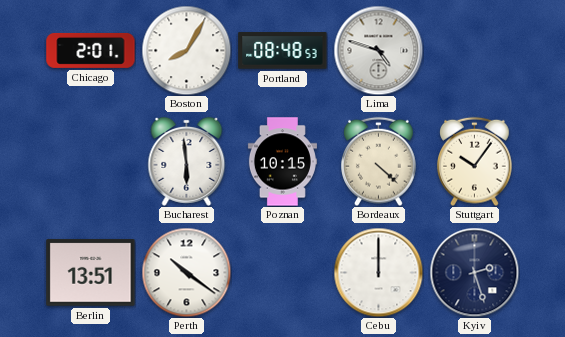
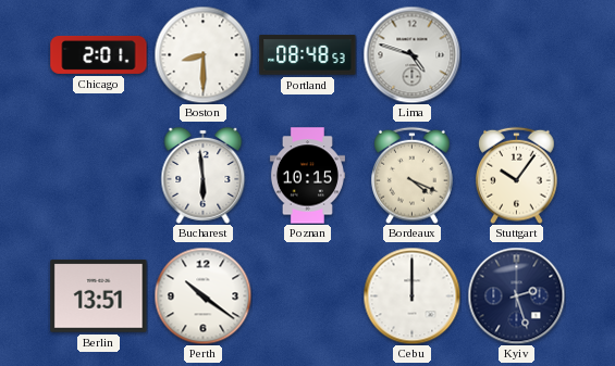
Boston: 8:05 -> 8:30 (202, 54)
Bordeaux: 4:22 -> 4:19 (413, 175)
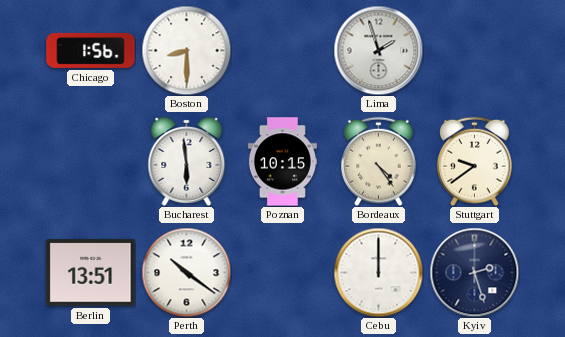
Chicago: 2:01 -> 1:56 (91, 50)
Portland: 08:48 -> none (308, 55)
Lima: 4:48 -> 1:57 (378, 50)
Bordeaux: 4:19 -> 4:24 (379, 161)
Stuttgart: 10:06 -> 9:39 (475, 161)
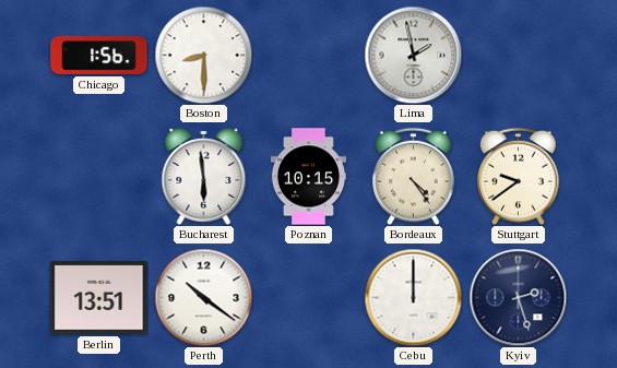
Lima: 1:57 -> 1:58 (413, 55)
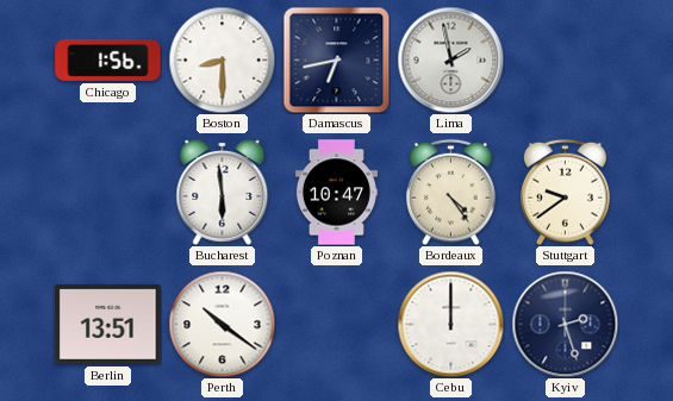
Damascus: none -> 6:43 (336, 59)
Poznan: 10:15 -> 10:47 (336, 193)
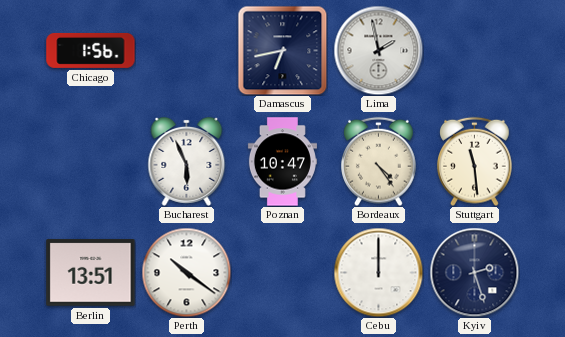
Boston: 8:30 -> none (222, 59)
Bucharest: 5:59 -> 5:56 (187, 161)
Stuttgart: 9:39 -> 11:29 (475, 161)
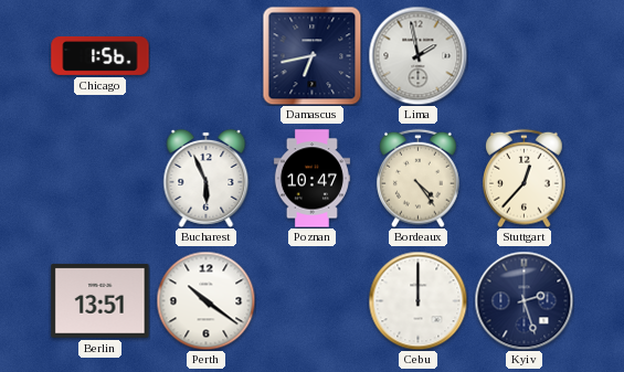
Stuttgart: 11:29 -> 12:37 (525, 178)
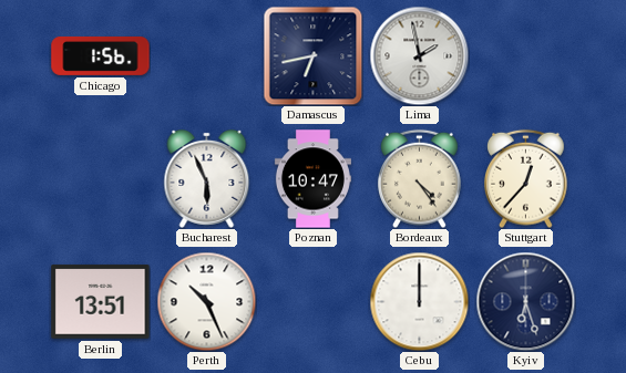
Perth: 10:21 -> 10:26 (206, 301)
Kyiv: 2:27 -> 6:27 (525, 301)
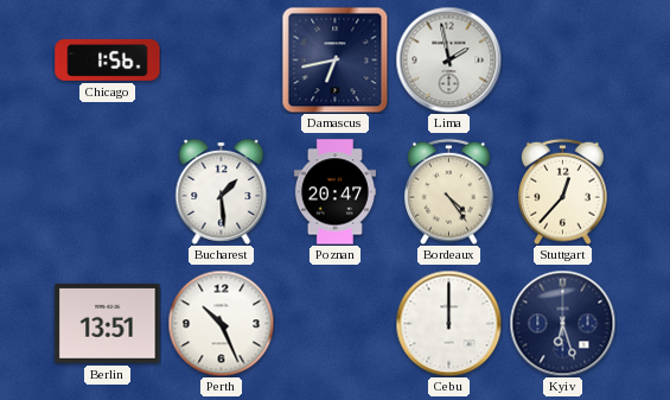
Bucharest: 5:56 -> 1:29 (222, 191)
Poznan: 10:47 -> 20:47 (334, 192)
